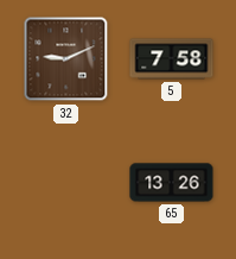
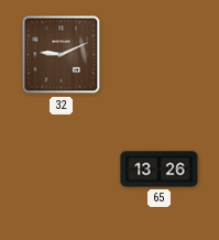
5: 7:58 -> none (172, 59)
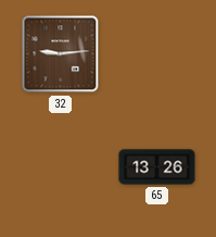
32: 9:11 -> 9:14 (61, 54)
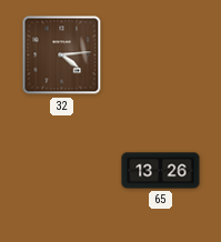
32: 9:14 -> 4:14 (62, 56)
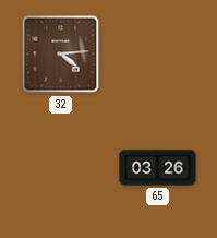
65: 13:26 -> 03:26 (158, 168)
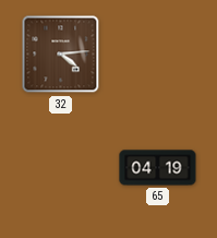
65: 03:26 -> 04:19 (158, 168)
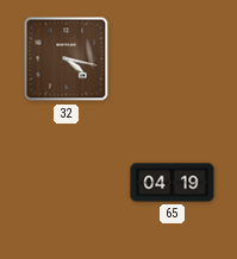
32: 4:14 -> 4:17 (67, 59)
